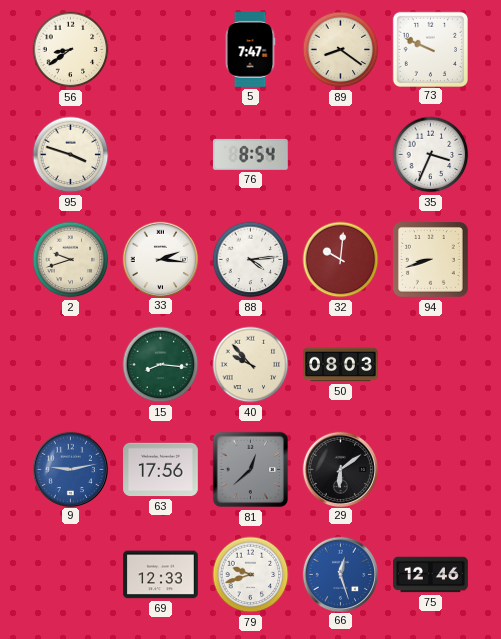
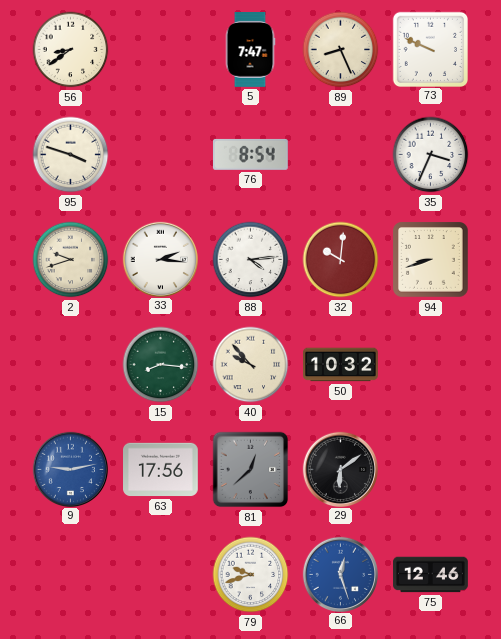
89: 8:21 -> 8:26 (341, 50)
50: 08:03 -> 10:32 (341, 365)
69: 12:33 -> none (161, 575)
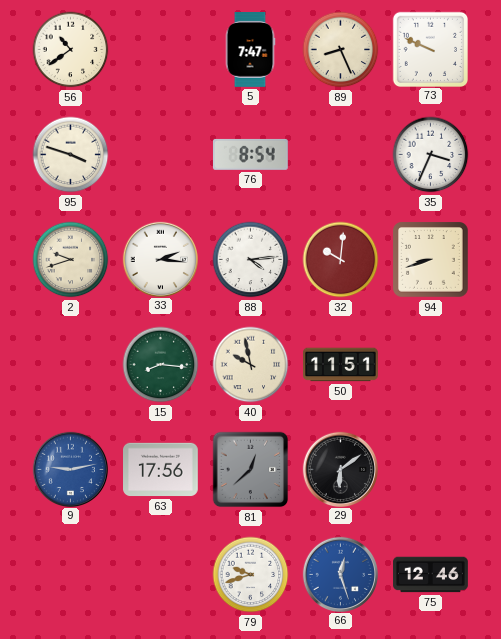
56: 8:39 -> 10:39 (71, 50)
40: 9:53 -> 9:58 (251, 365)
50: 10:32 -> 11:51 (341, 365)
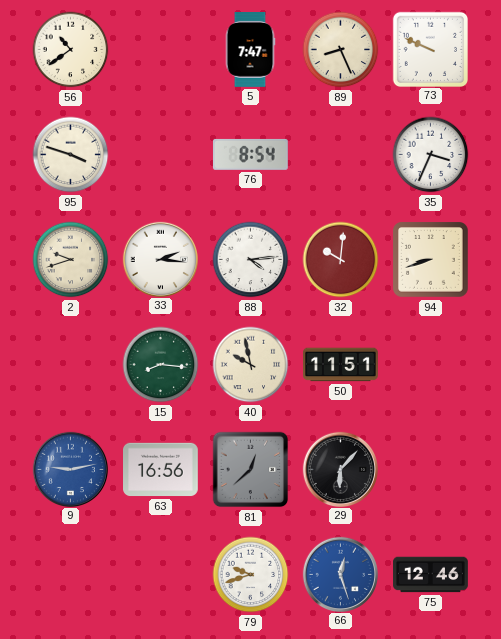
63: 17:56 -> 16:56 (161, 470)
29: 6:09 -> 6:07 (340, 469)
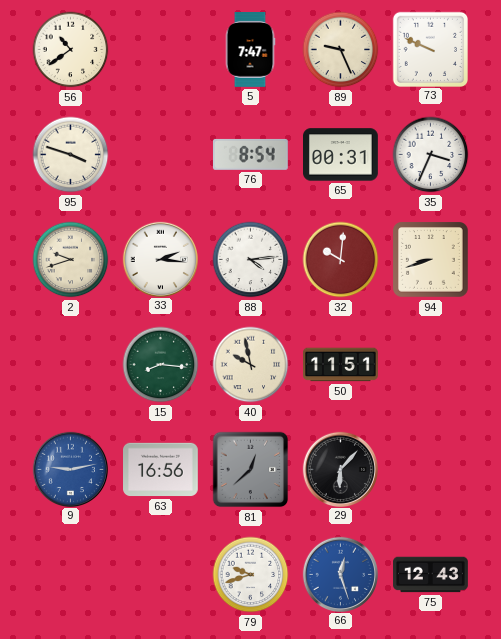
89: 8:26 -> 9:26 (341, 50)
65: none -> 00:31 (341, 155)
75: 12:46 -> 12:43 (431, 575)
